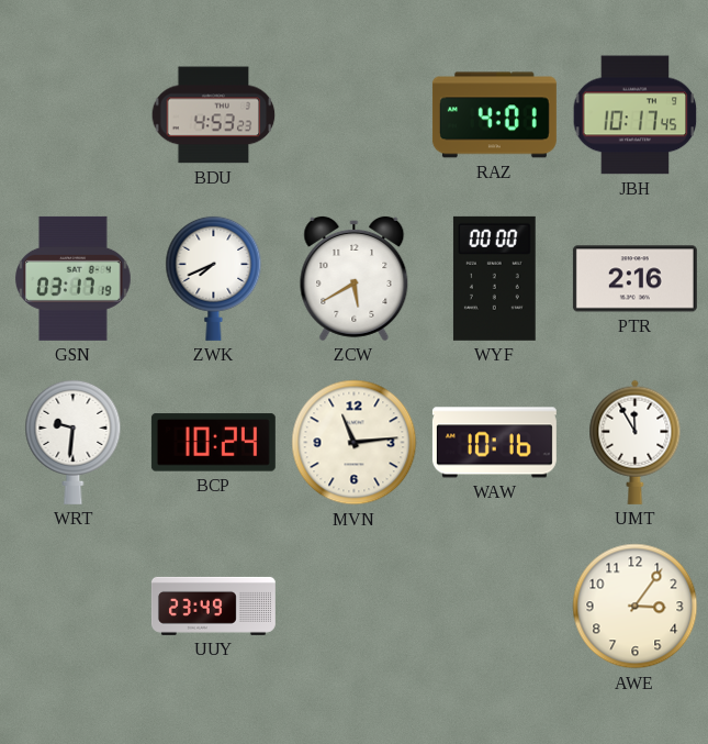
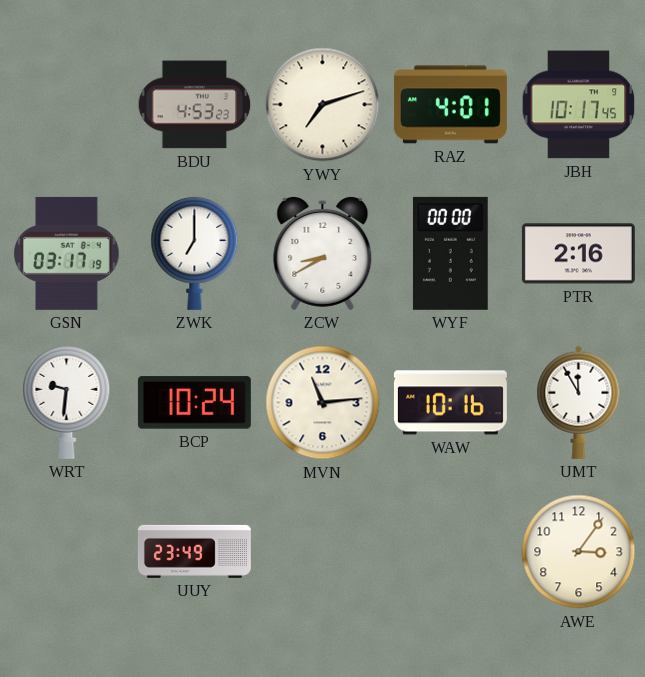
YWY: none -> 7:12 (323, 105)
ZWK: 7:41 -> 7:00 (195, 253)
ZCW: 5:40 -> 8:40 (323, 253)
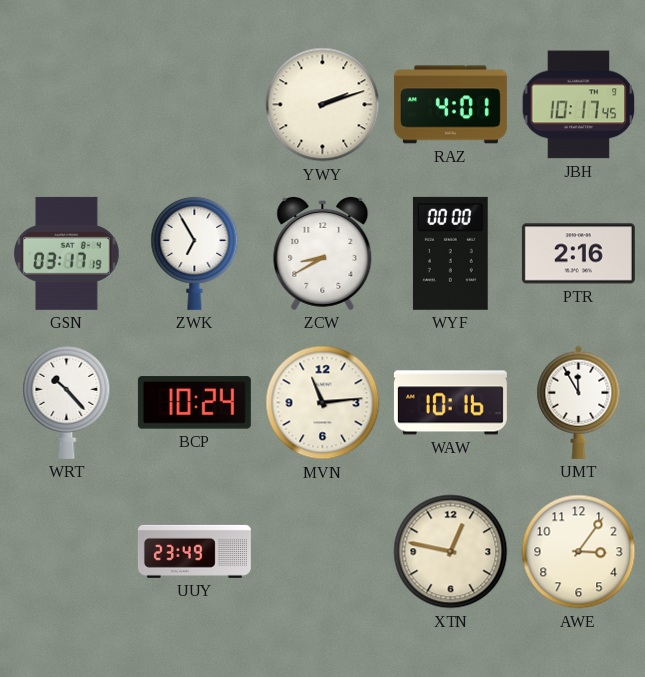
BDU: 4:53 -> none (195, 105)
YWY: 7:12 -> 2:12 (323, 105)
ZWK: 7:00 -> 6:55 (195, 253)
WRT: 9:31 -> 10:23 (67, 402)
XTN: none -> 12:47 (451, 552)
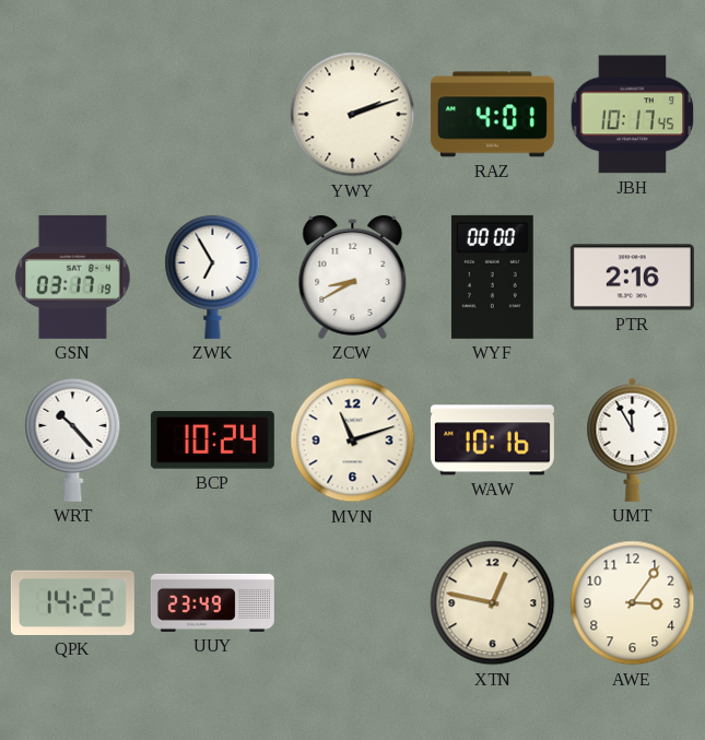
MVN: 11:14 -> 11:12 (353, 441)
QPK: none -> 14:22 (72, 602)
